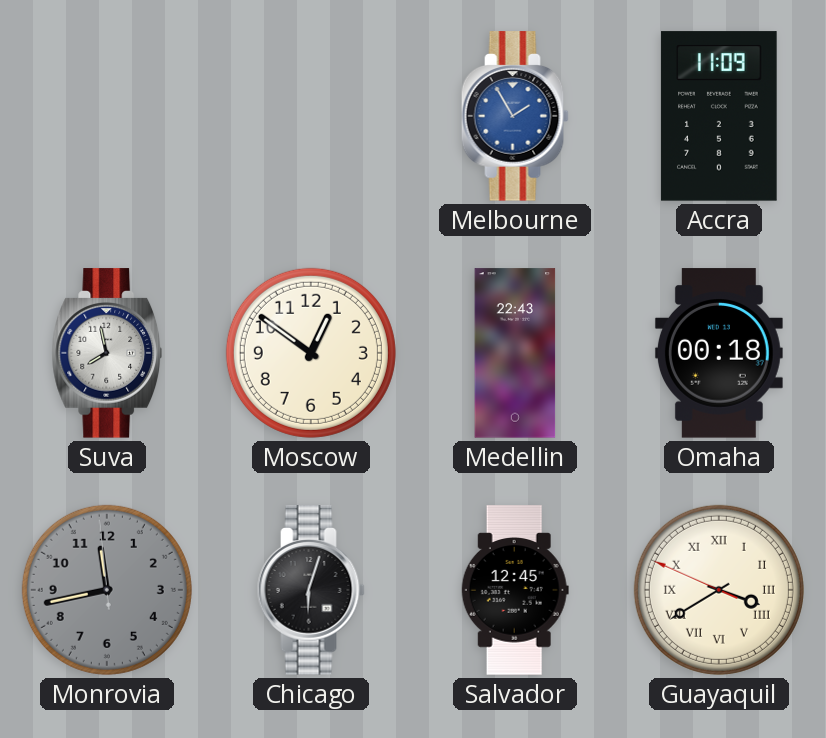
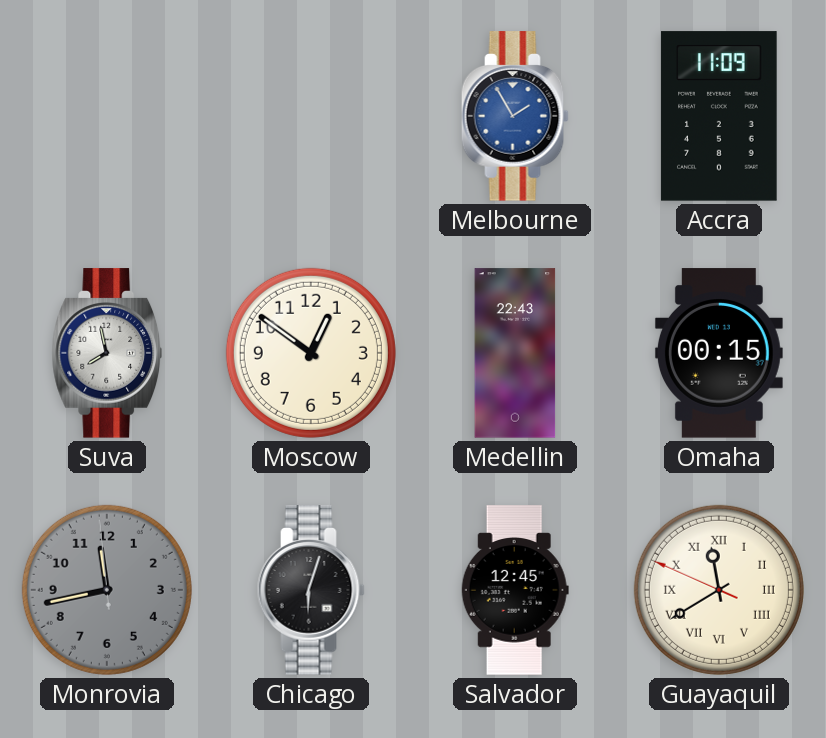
Omaha: 00:18 -> 00:15 (719, 353)
Guayaquil: 3:39 -> 11:39 (719, 590)
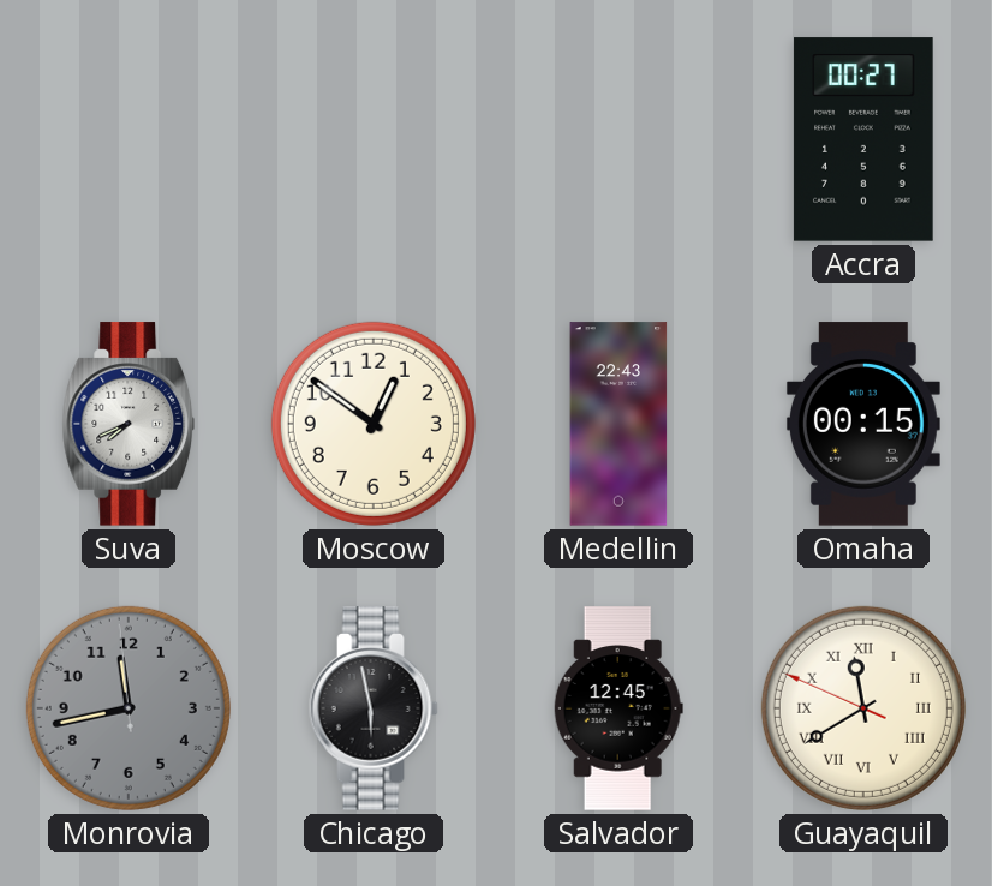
Melbourne: 1:55 -> none (515, 116)
Accra: 11:09 -> 00:27 (863, 139)
Suva: 7:58 -> 7:41 (127, 424)
Chicago: 6:03 -> 5:58 (374, 708)
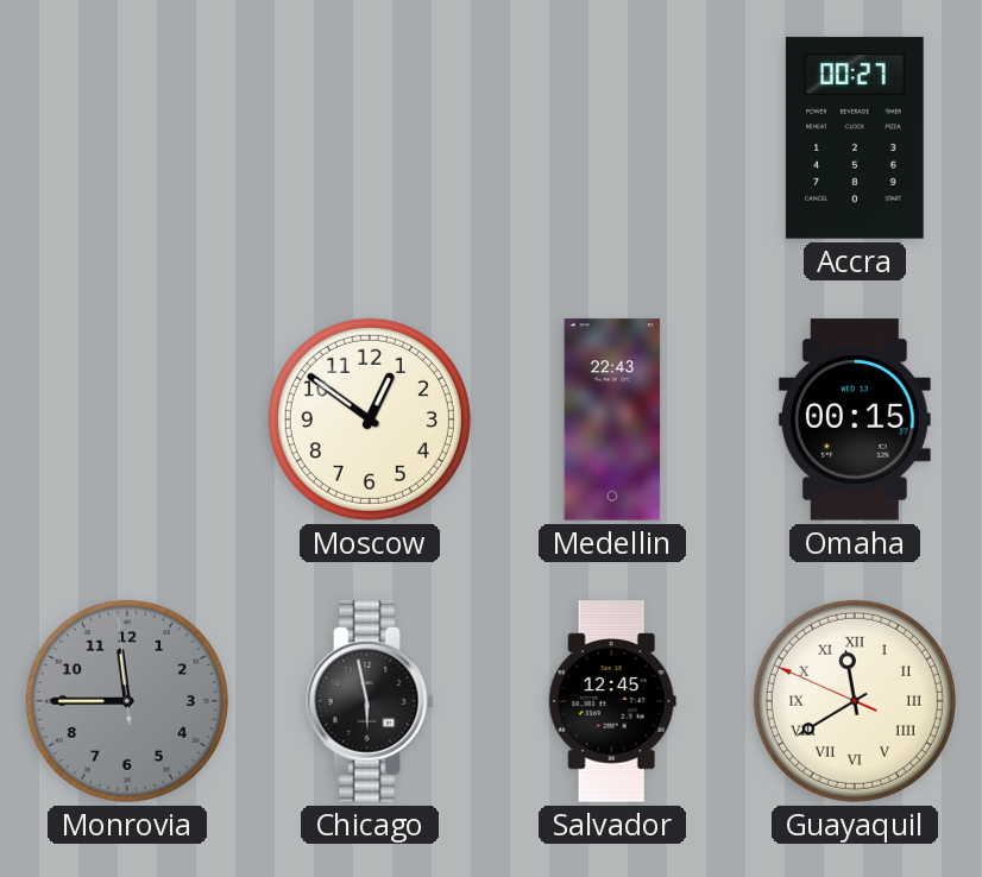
Suva: 7:41 -> none (127, 424)
Monrovia: 11:42 -> 11:44 (127, 701)
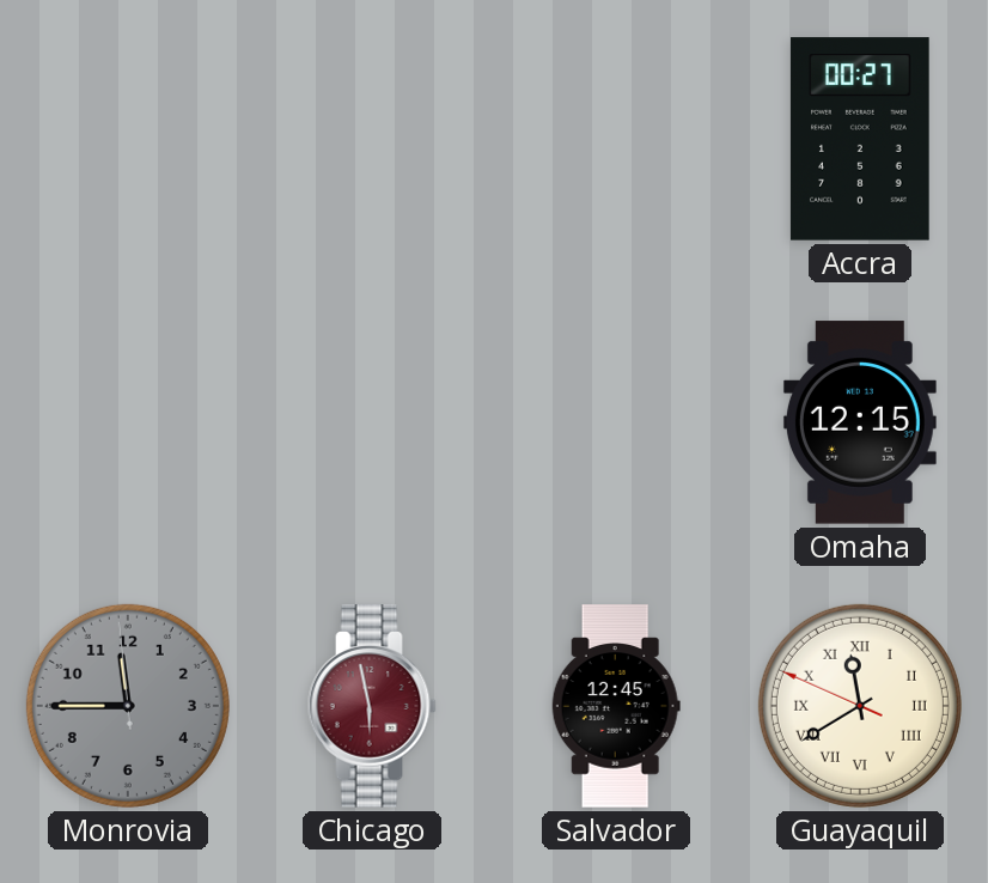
Moscow: 12:51 -> none (370, 419)
Medellin: 22:43 -> none (612, 419)
Omaha: 00:15 -> 12:15 (860, 422)
Chicago dial: black -> burgundy (372, 706)
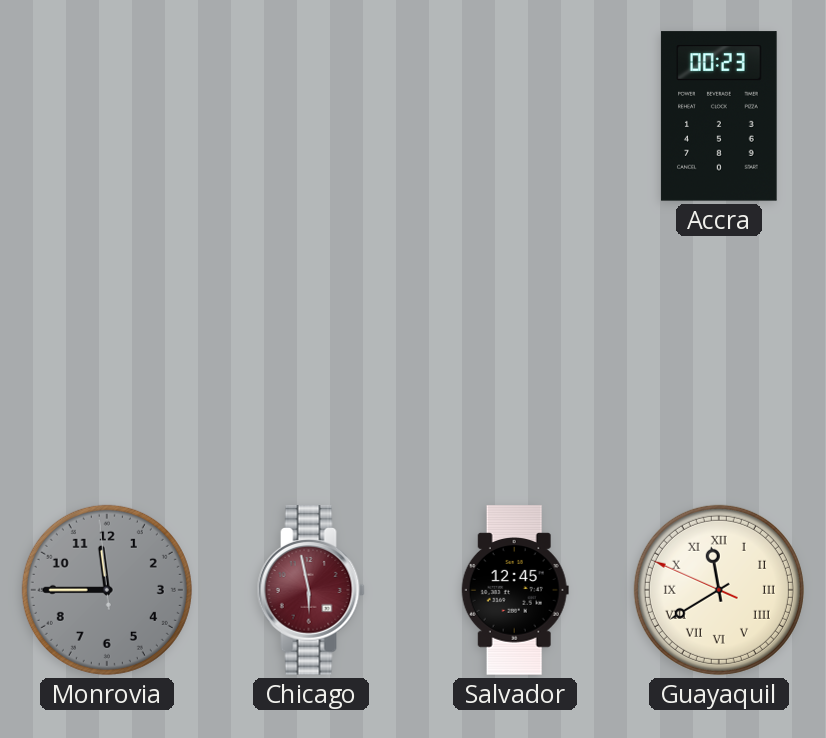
Accra: 00:27 -> 00:23 (719, 116)
Omaha: 12:15 -> none (860, 422)
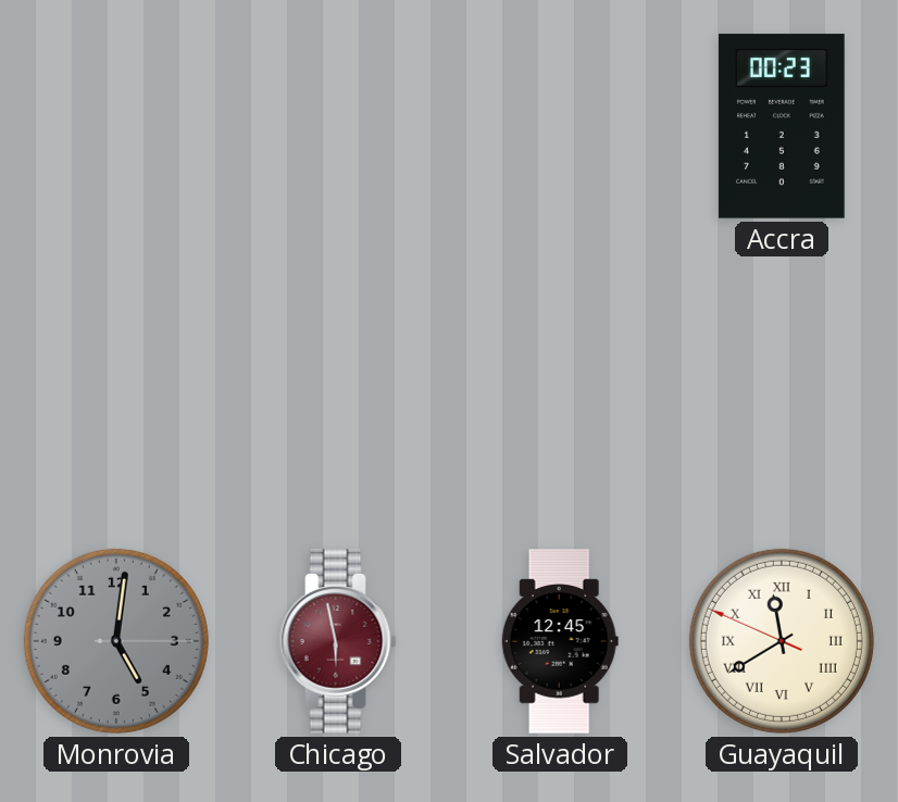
Monrovia: 11:44 -> 5:01 (116, 641)
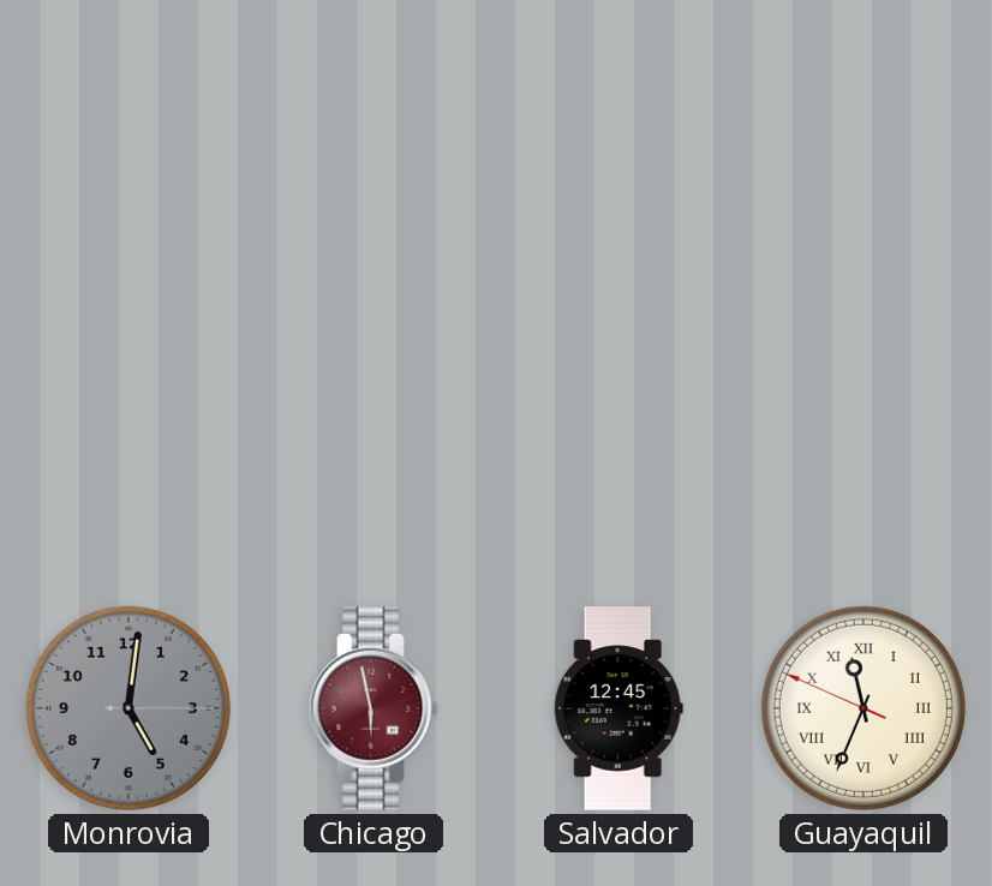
Accra: 00:23 -> none (782, 126)
Guayaquil: 11:39 -> 11:33 (863, 708)
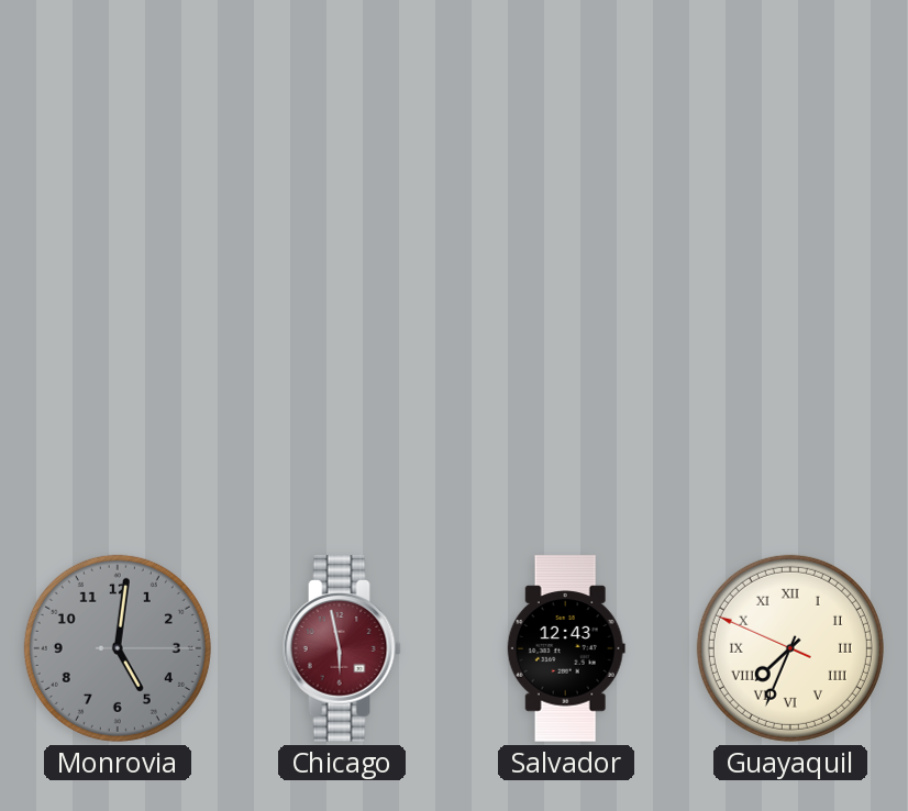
Salvador: 12:45 -> 12:43 (566, 648)
Guayaquil: 11:33 -> 7:33 (790, 648)
